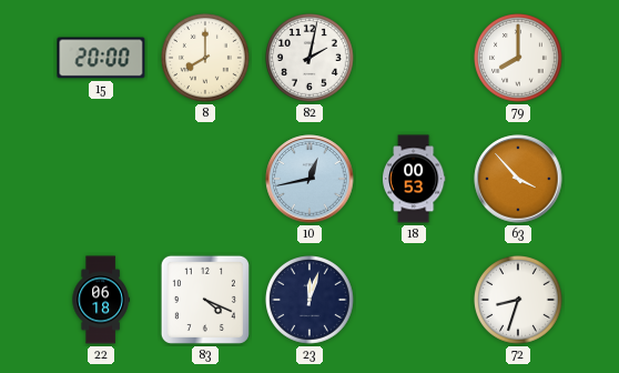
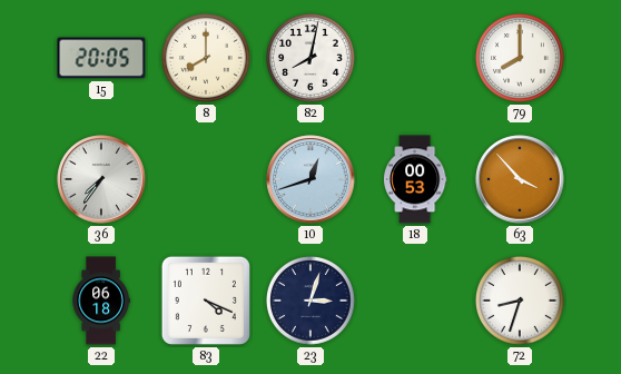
15: 20:00 -> 20:05 (101, 58)
82: 2:02 -> 8:02 (312, 59)
36: none -> 7:36 (101, 179)
10: 12:43 -> 12:42 (310, 179)
23: 12:03 -> 3:03 (312, 302)
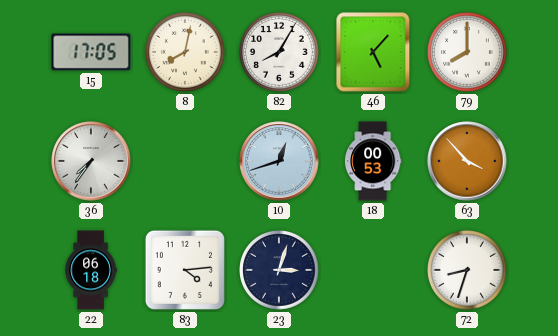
15: 20:05 -> 17:05 (91, 52)
8: 8:00 -> 8:02 (186, 53)
82: 8:02 -> 8:05 (280, 53)
46: none -> 5:07 (373, 52)
83: 4:19 -> 4:14 (185, 270)
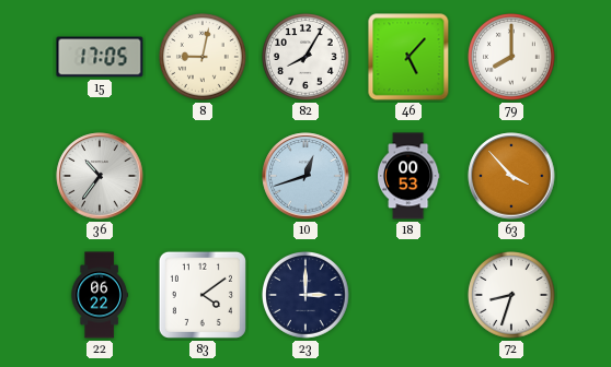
8: 8:02 -> 9:02 (204, 58)
36: 7:36 -> 10:36 (100, 176)
22: 06:18 -> 06:22 (100, 295)
83: 4:14 -> 4:09 (203, 295)
23: 3:03 -> 3:00 (307, 296)
